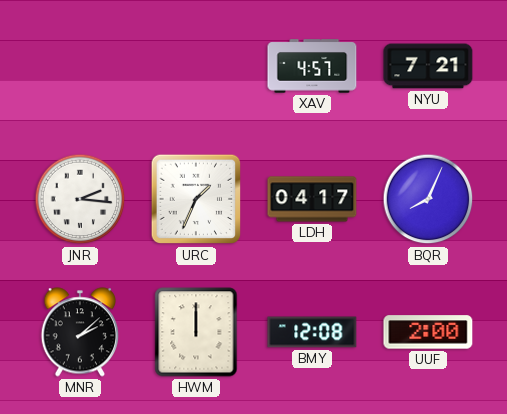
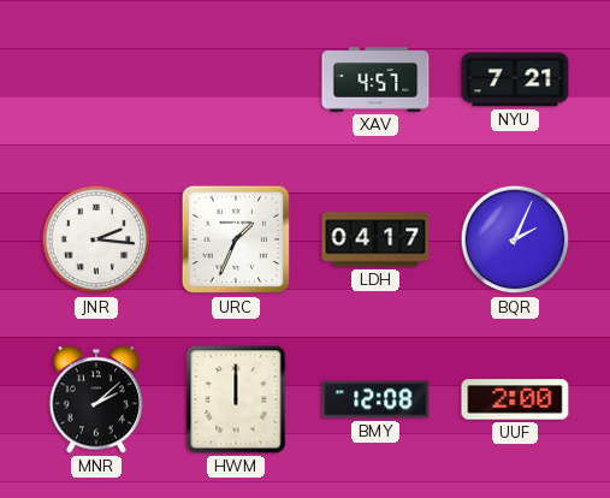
BQR: 8:04 -> 2:04 (515, 239)
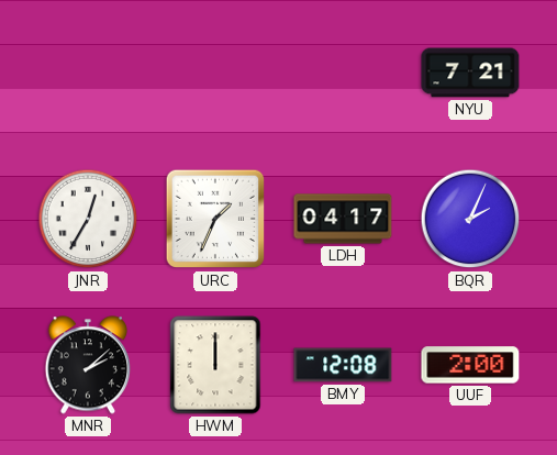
XAV: 4:57 -> none (375, 79)
JNR: 2:16 -> 12:35 (88, 219)
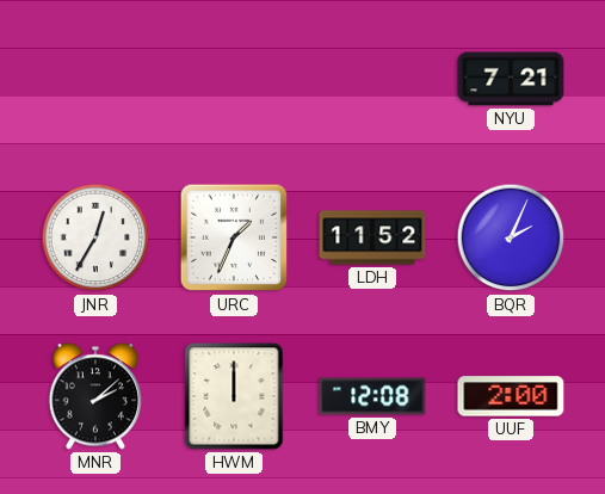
LDH: 04:17 -> 11:52 (372, 237)
